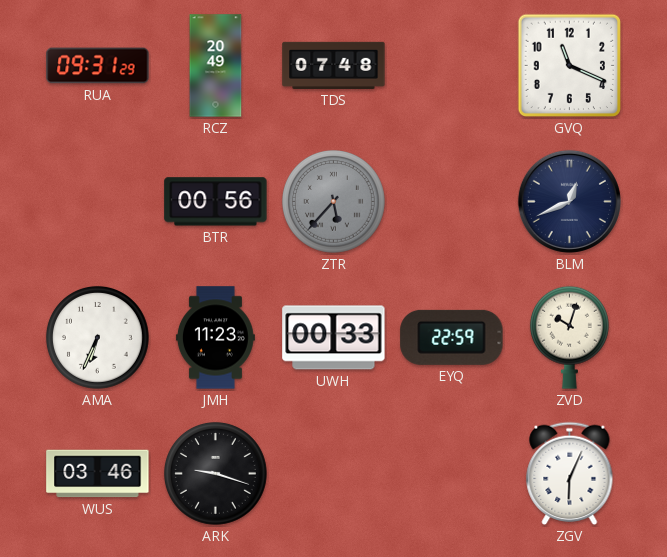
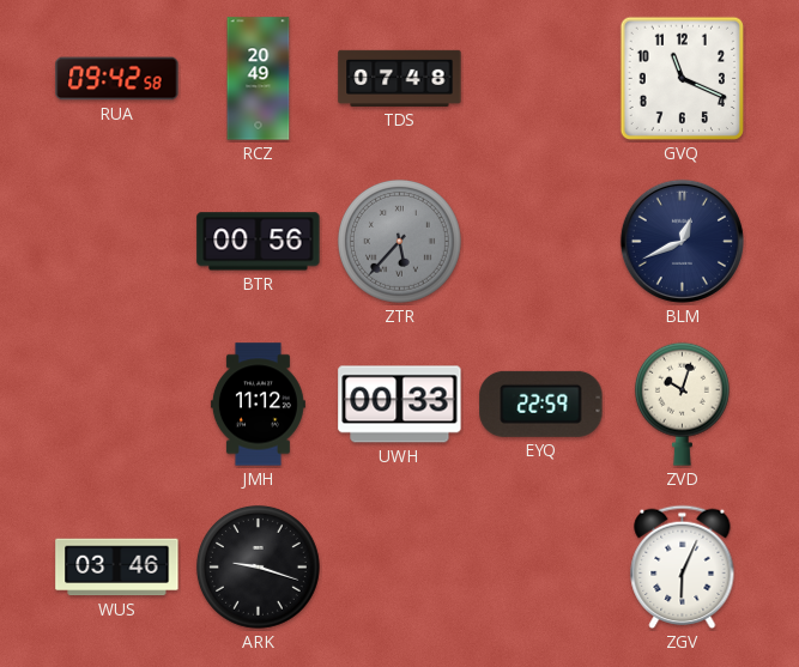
RUA: 09:31 -> 09:42 (117, 79)
AMA: 6:34 -> none (97, 337)
JMH: 11:23 -> 11:12 (258, 405)
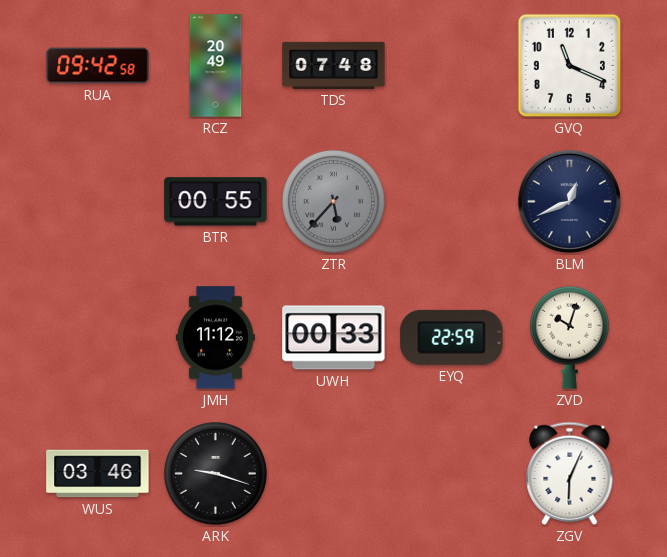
BTR: 00:56 -> 00:55 (216, 202)
